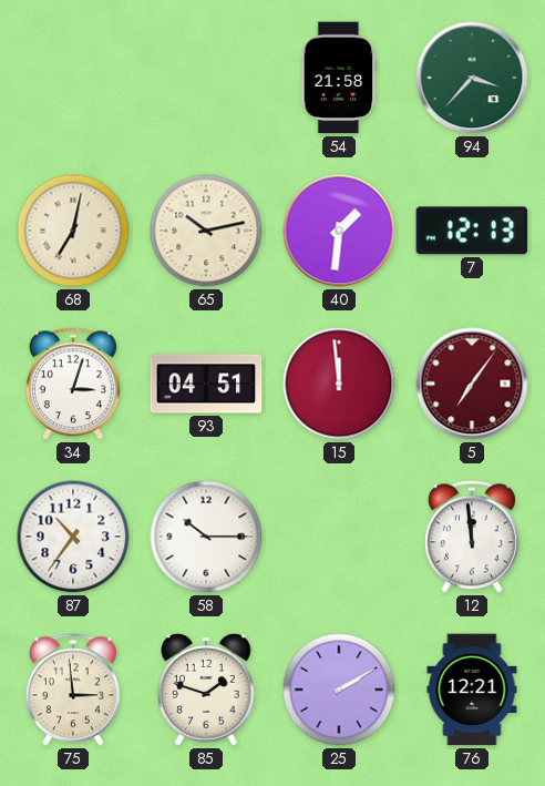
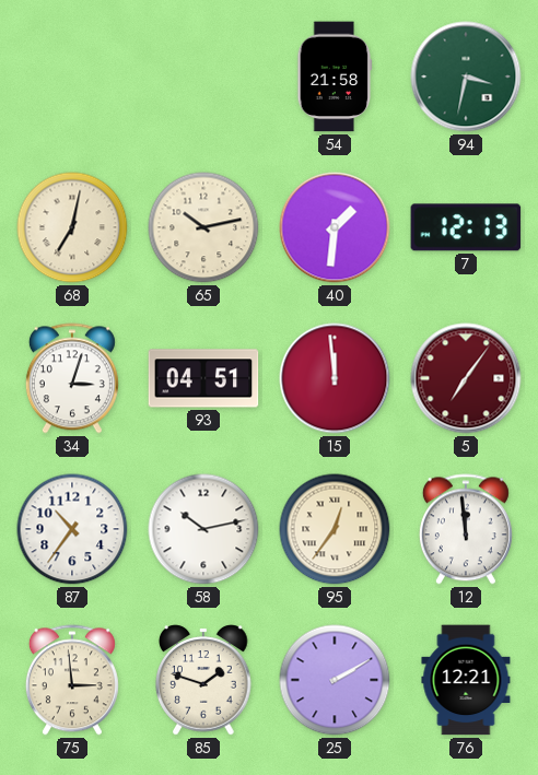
94: 3:37 -> 3:32 (466, 77)
58: 10:15 -> 10:13 (203, 529)
95: none -> 12:36 (335, 529)
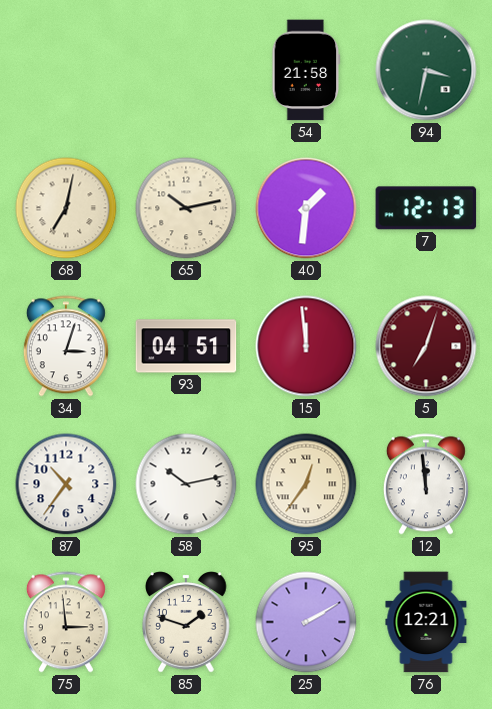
5: 7:06 -> 7:03 (426, 346)
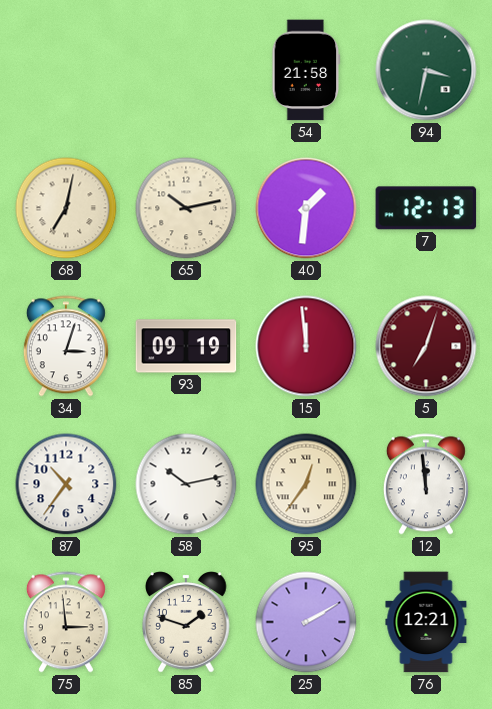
93: 04:51 -> 09:19 (186, 346)
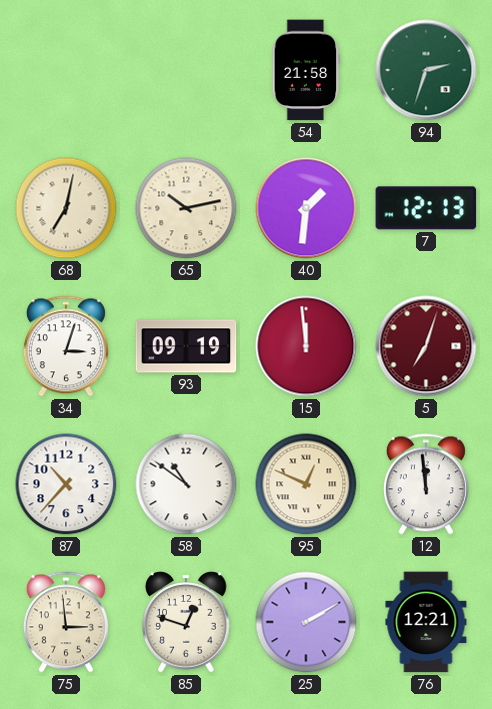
94: 3:32 -> 2:33 (426, 70)
87: 10:36 -> 10:37 (66, 484)
58: 10:13 -> 10:51 (186, 484)
95: 12:36 -> 12:49 (306, 484)
85: 1:48 -> 12:48 (186, 622)
